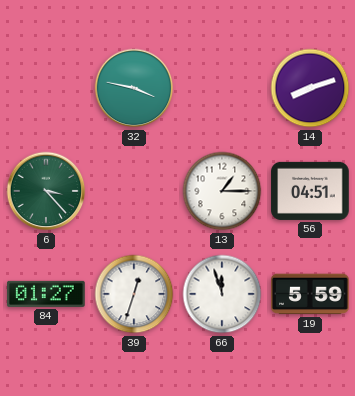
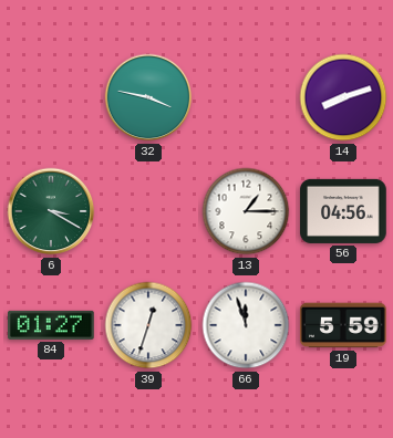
6: 3:23 -> 3:20 (51, 211)
56: 04:51 -> 04:56 (343, 211)
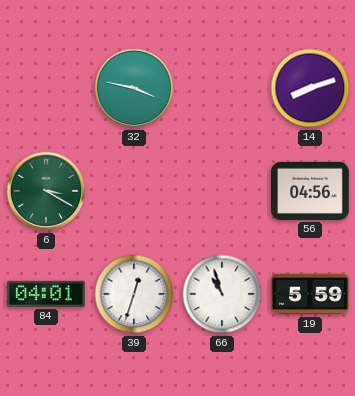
13: 1:15 -> none (246, 211)
84: 01:27 -> 04:01 (47, 294)
66: 11:57 -> 10:57 (222, 294)
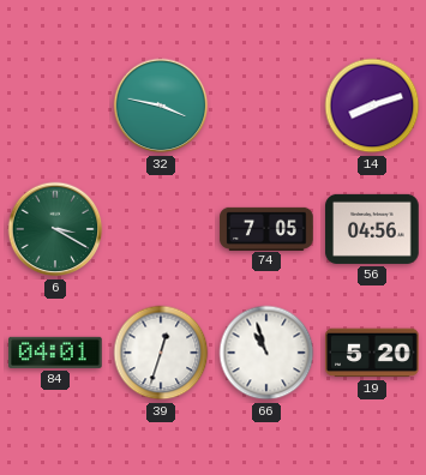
74: none -> 7:05 (266, 228)
19: 5:59 -> 5:20 (373, 353)
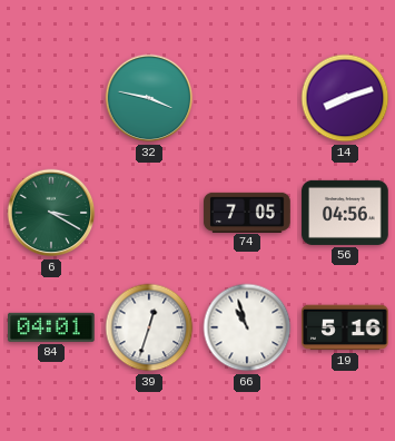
19: 5:20 -> 5:16 (346, 327)
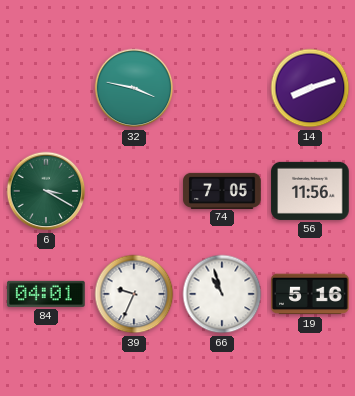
56: 04:56 -> 11:56 (310, 191)
39: 12:33 -> 9:34 (134, 294)
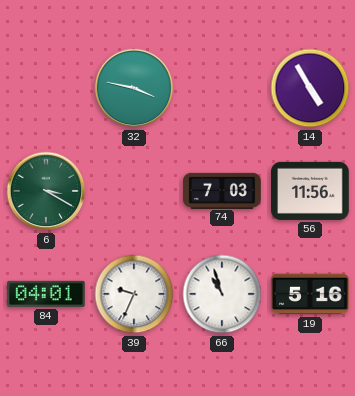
14: 8:12 -> 4:55 (310, 88)
74: 7:05 -> 7:03 (222, 190)
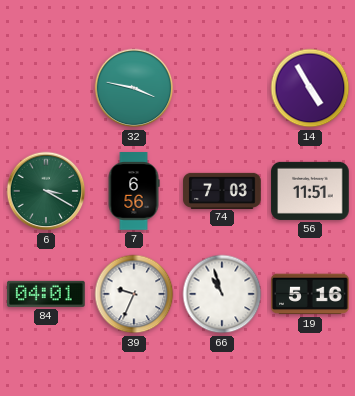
7: none -> 6:56 (134, 191)
56: 11:56 -> 11:51 (310, 191)
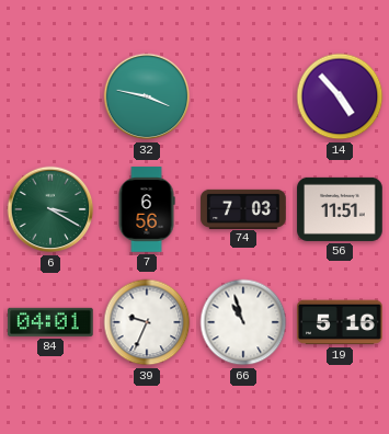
14: 4:55 -> 4:53 (340, 96)
